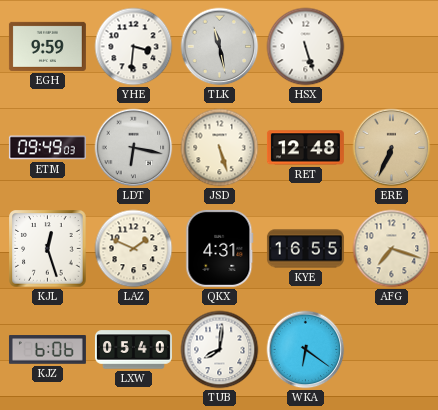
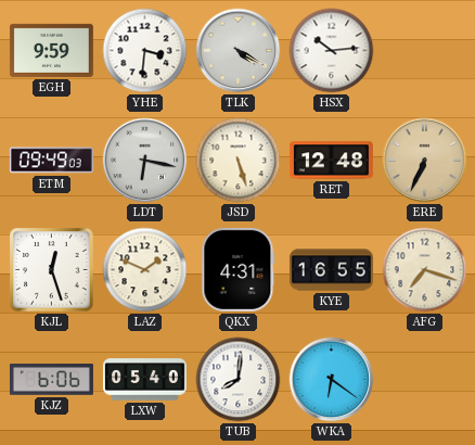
TLK: 11:28 -> 4:20 (239, 51)
HSX: 5:27 -> 10:14 (332, 51)
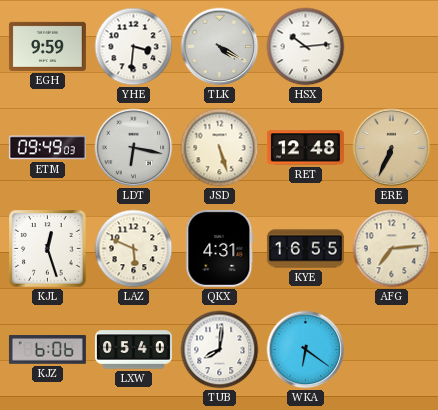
LAZ: 1:49 -> 5:49 (134, 249)
AFG: 7:18 -> 7:14 (392, 249)
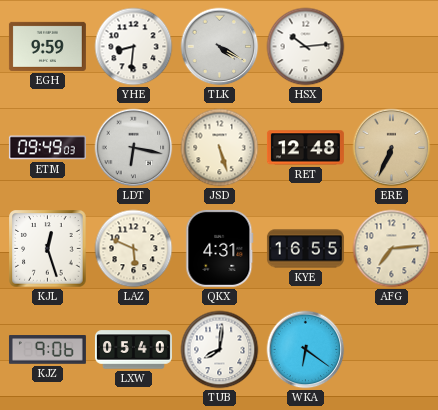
YHE: 3:31 -> 8:31 (134, 47)
KJZ: 6:06 -> 9:06 (47, 350)
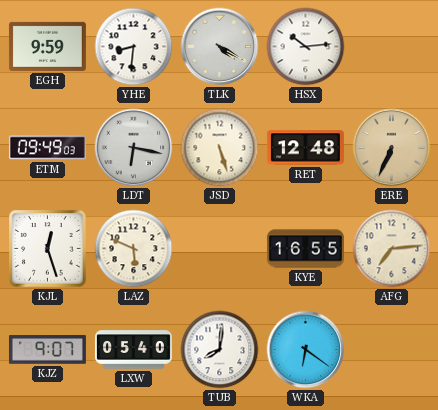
QKX: 4:31 -> none (220, 248)
KJZ: 9:06 -> 9:07 (47, 350)
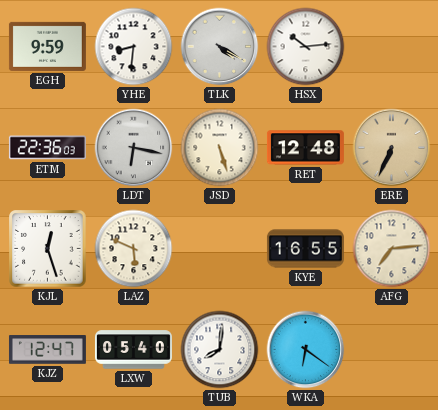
ETM: 09:49 -> 22:36 (47, 148)
KJZ: 9:07 -> 12:47 (47, 350)
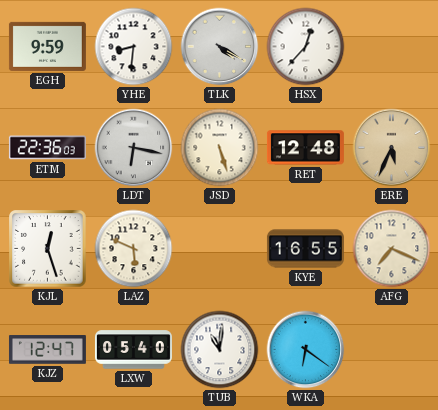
HSX: 10:14 -> 12:37 (306, 47)
ERE: 6:34 -> 5:34 (392, 148)
AFG: 7:14 -> 7:19 (392, 249)
TUB: 8:01 -> 11:01 (220, 350)
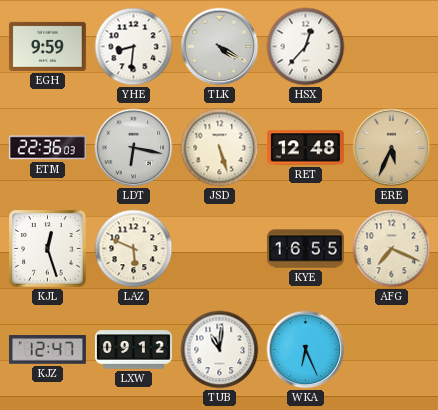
LXW: 05:40 -> 09:12 (133, 350)
WKA: 6:21 -> 6:26 (306, 350)
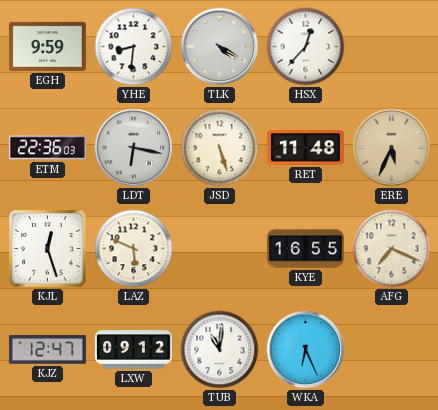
RET: 12:48 -> 11:48 (305, 148)
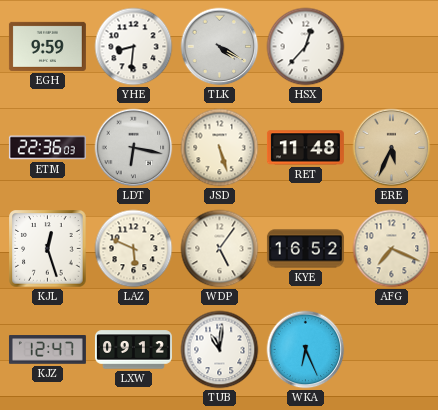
WDP: none -> 5:06 (220, 249)
KYE: 16:55 -> 16:52 (305, 249)
